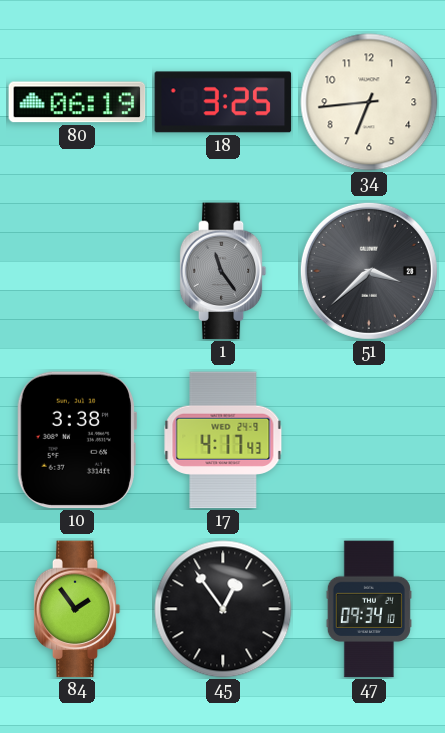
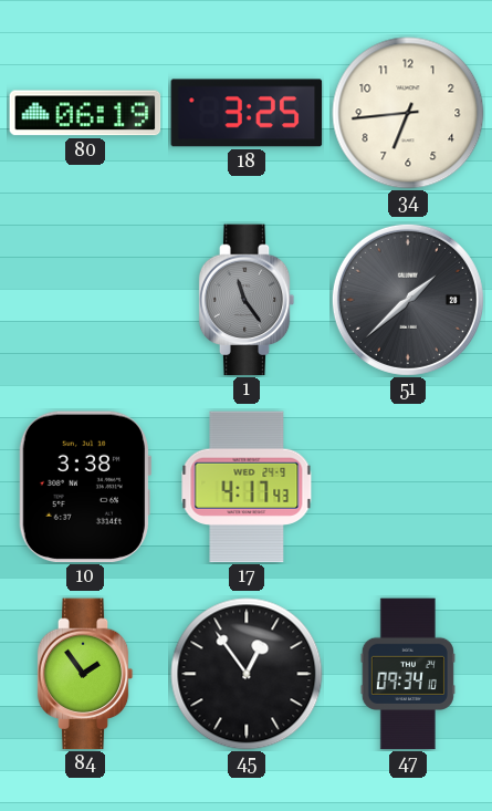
51: 3:38 -> 1:38 (408, 300)
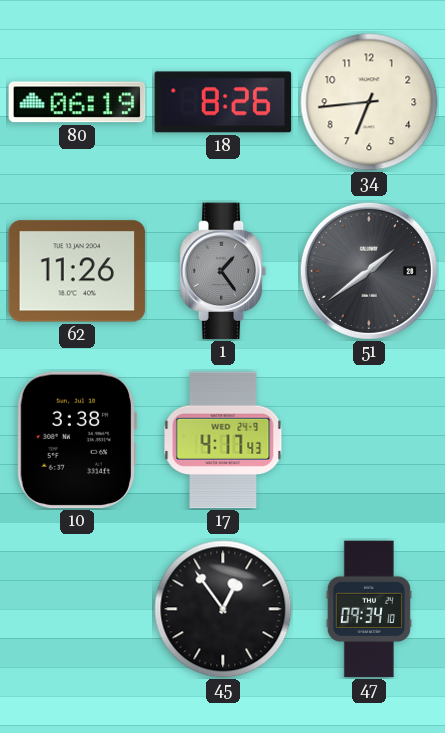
18: 3:25 -> 8:26 (223, 102)
62: none -> 11:26 (77, 271)
1: 11:24 -> 1:24 (223, 271)
51: 1:38 -> 1:39 (369, 271)
84: 1:54 -> none (85, 674)
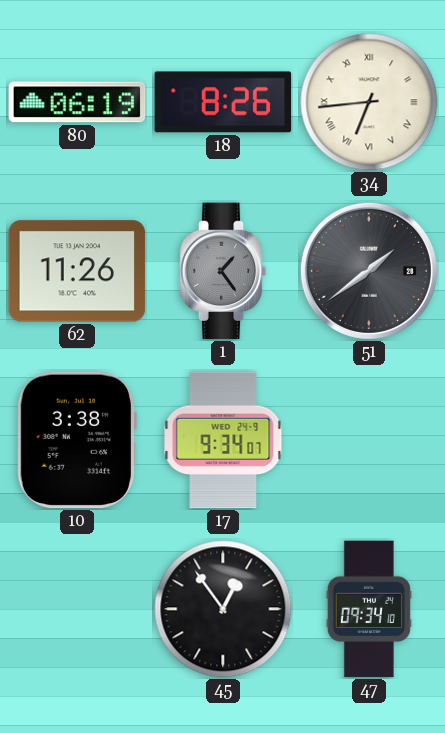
34 numerals: Arabic -> Roman (369, 102)
17: 4:17 -> 9:34 (223, 440)
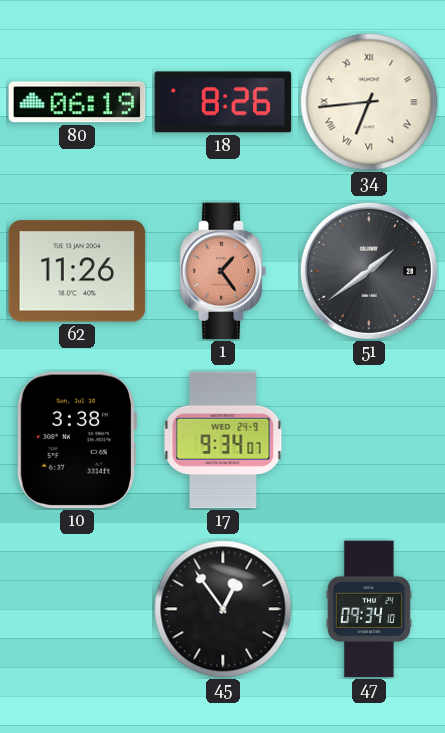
1 dial: grey -> salmon (223, 271)
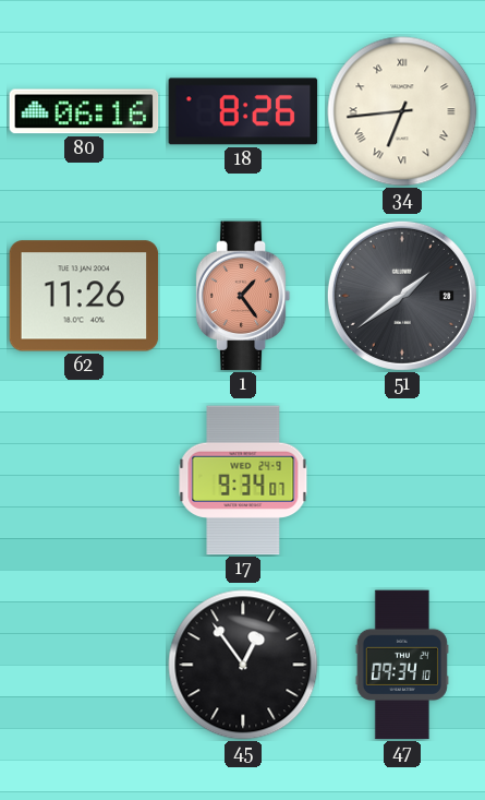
80: 06:19 -> 06:16 (84, 111)
10: 3:38 -> none (76, 440)
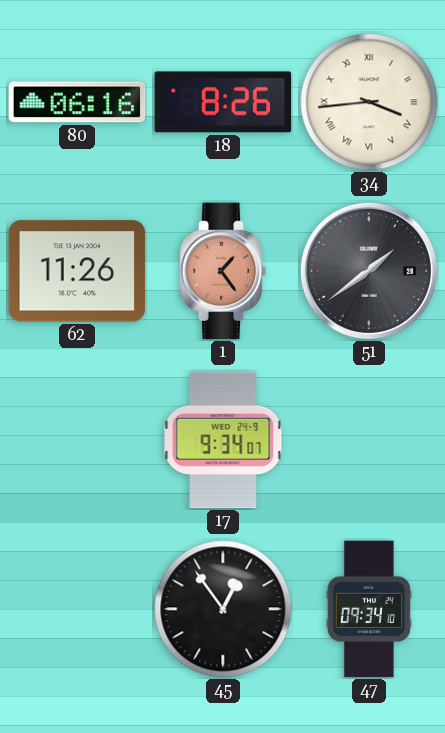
34: 6:44 -> 3:44 (369, 102)
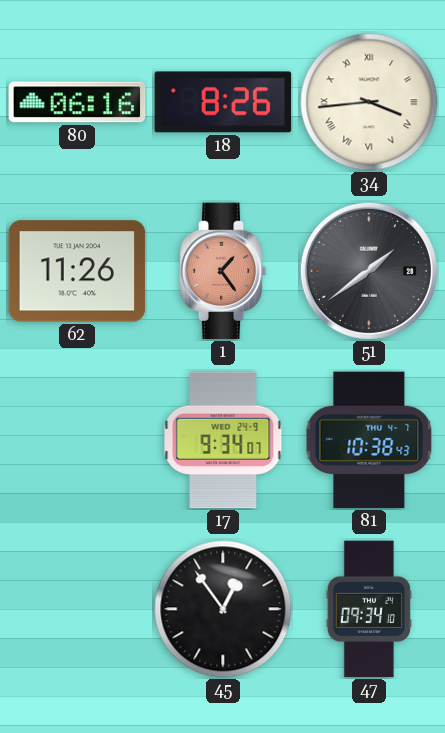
81: none -> 10:38 (369, 440)
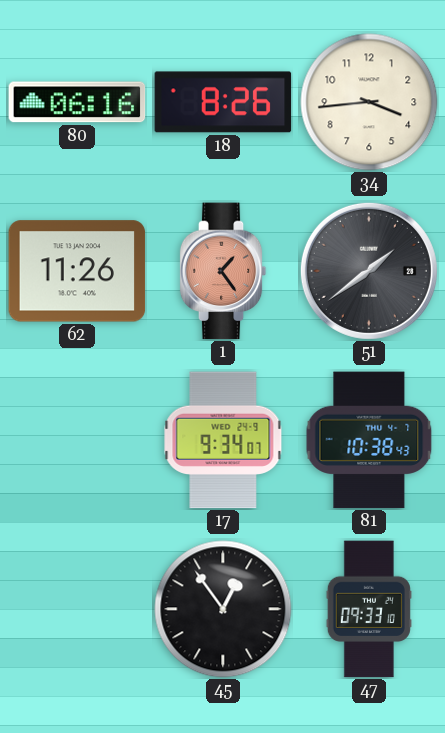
34 numerals: Roman -> Arabic (369, 102)
47: 09:34 -> 09:33 (369, 609)
